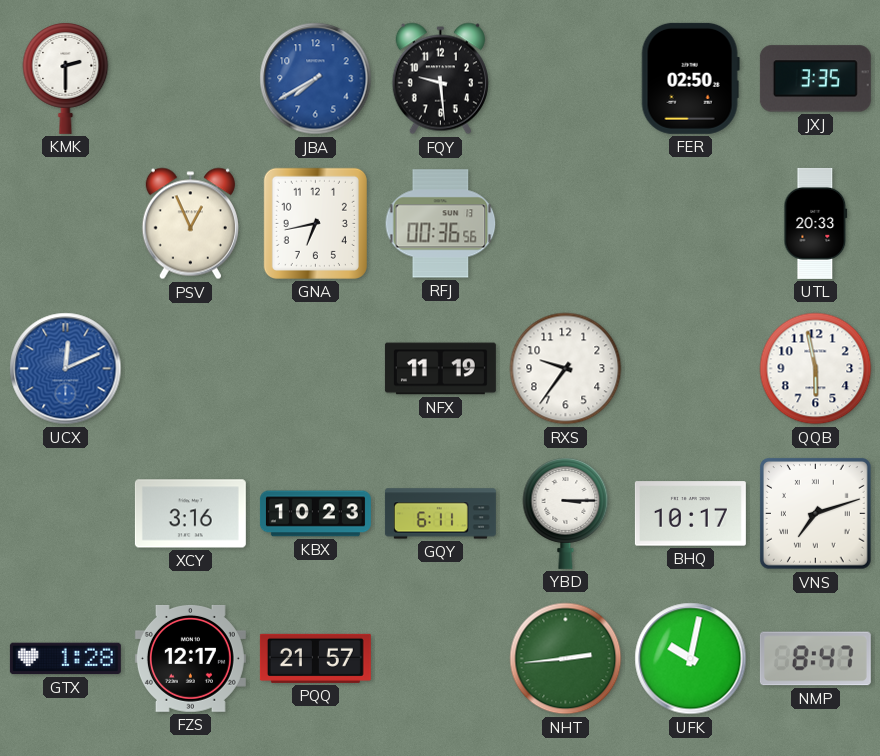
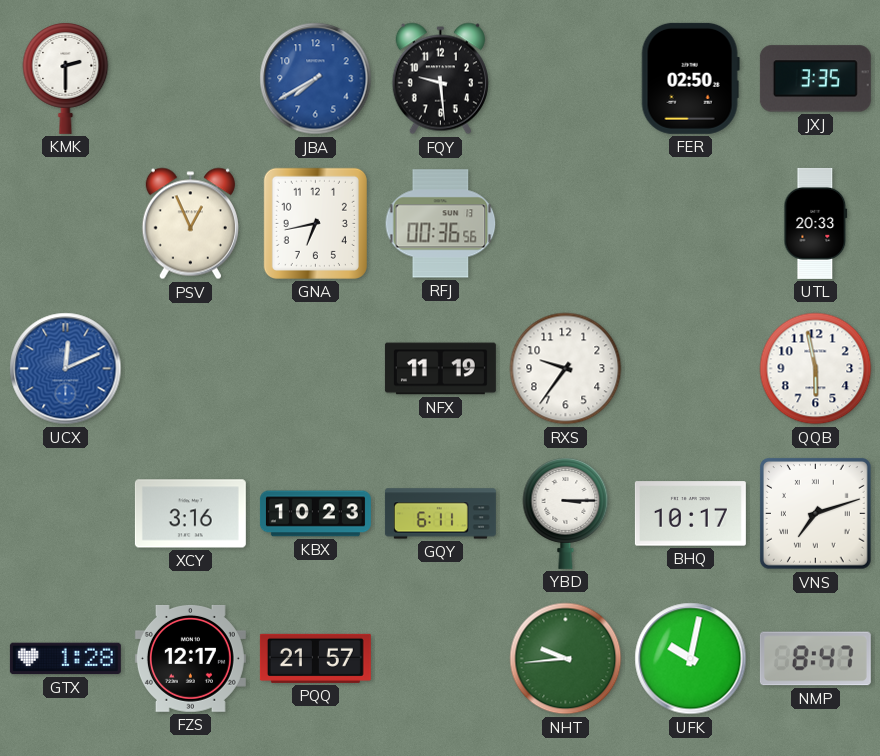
NHT: 2:44 -> 9:44 (566, 659)
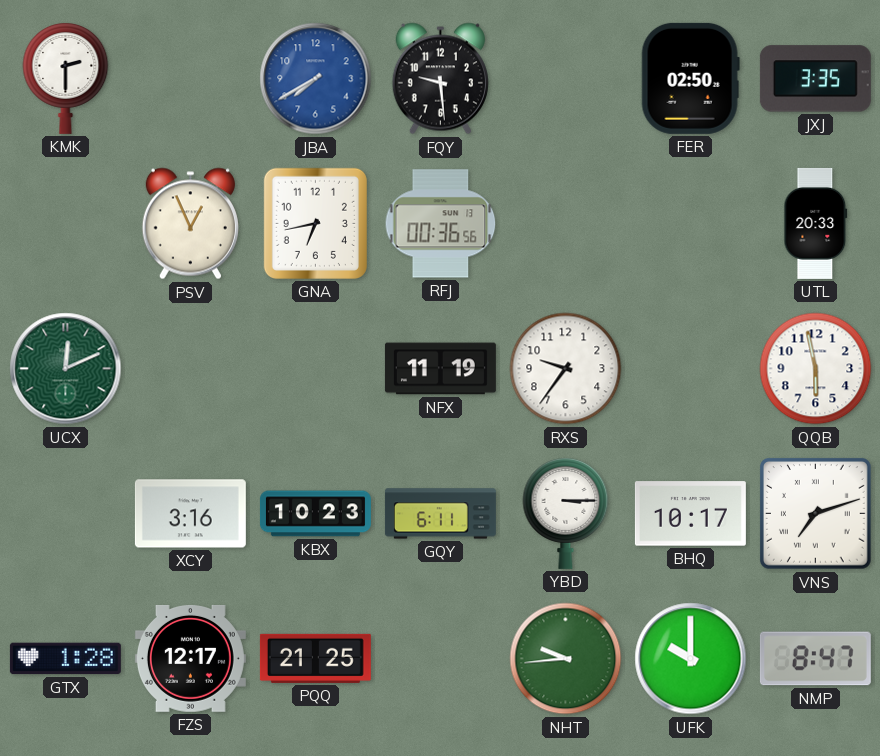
UCX dial: blue -> green (66, 369)
PQQ: 21:57 -> 21:25 (315, 658)
UFK: 10:02 -> 10:00 (691, 659)
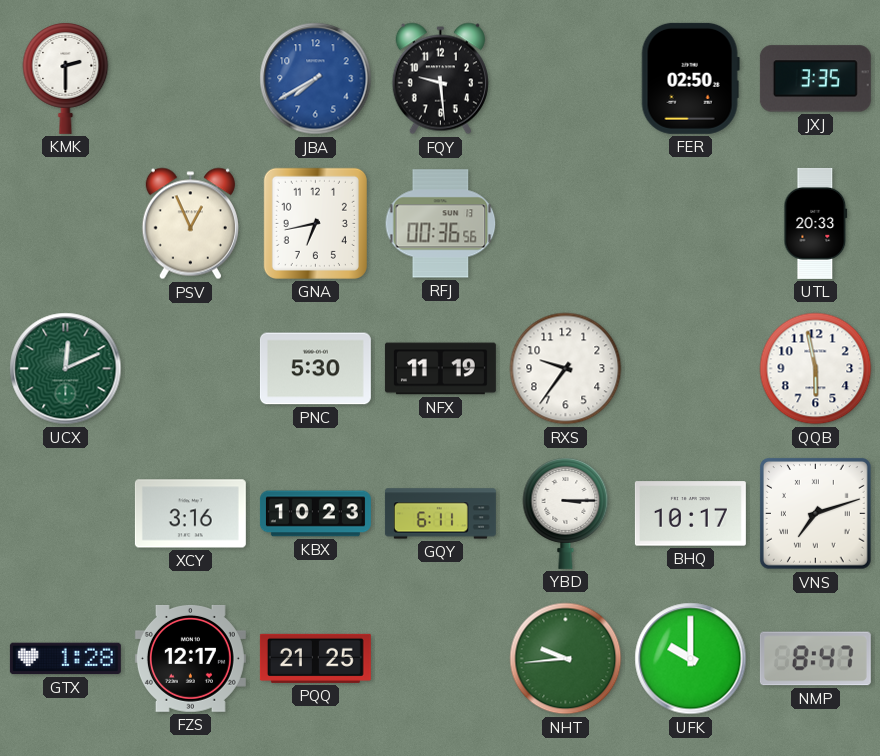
PNC: none -> 5:30 (315, 369)
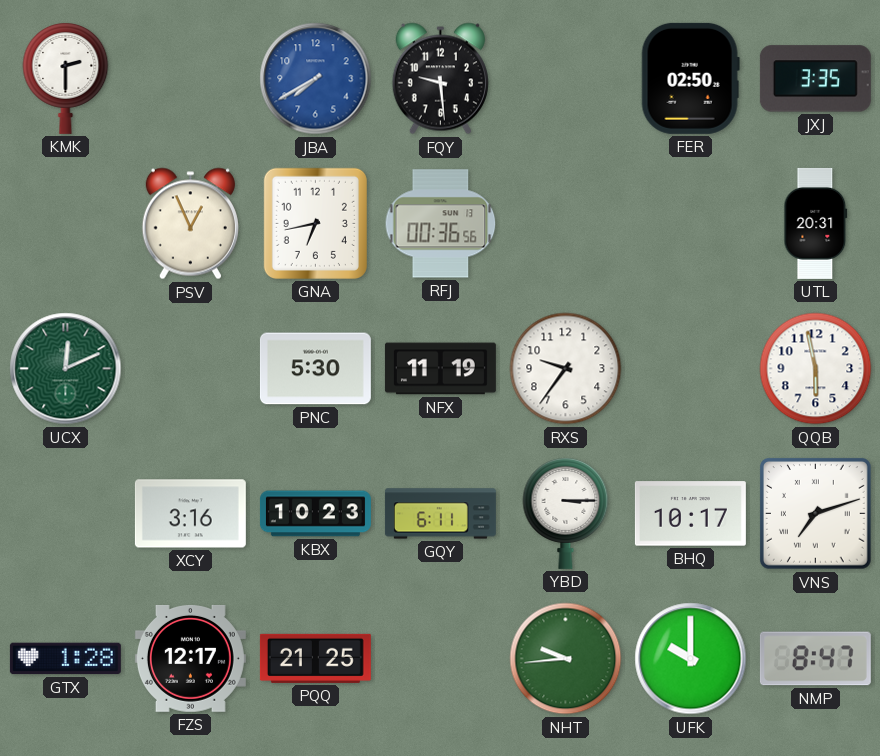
UTL: 20:33 -> 20:31 (816, 223)
